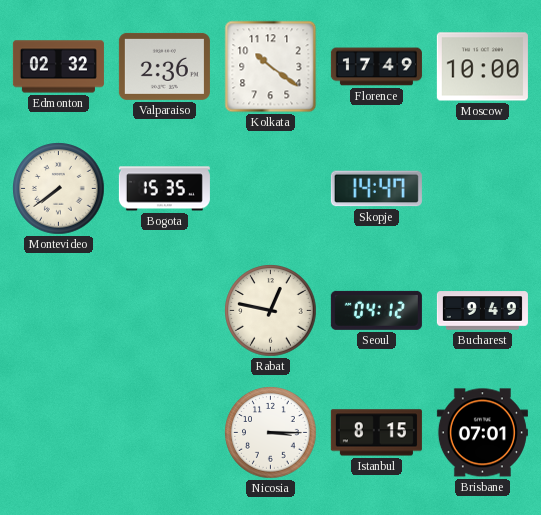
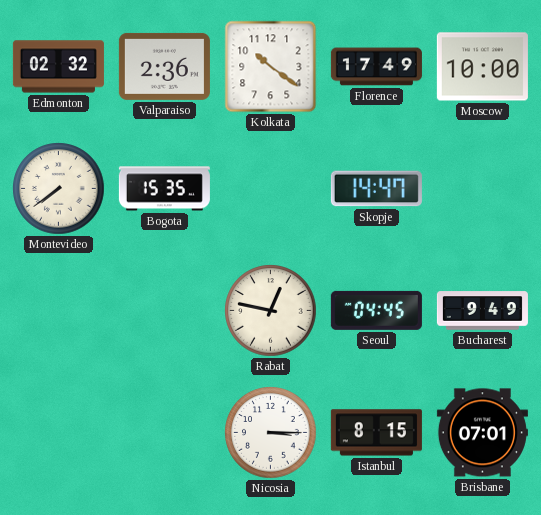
Seoul: 04:12 -> 04:45 (376, 310)
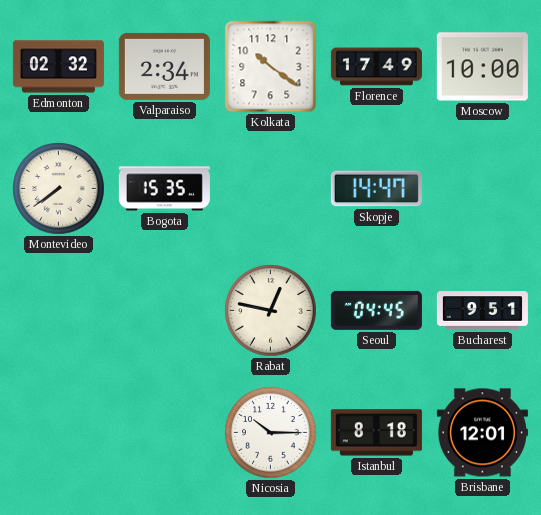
Valparaiso: 2:36 -> 2:34 (164, 66)
Bucharest: 9:49 -> 9:51 (482, 311)
Nicosia: 3:15 -> 10:15 (271, 433)
Istanbul: 8:15 -> 8:18 (376, 433)
Brisbane: 07:01 -> 12:01 (482, 433)
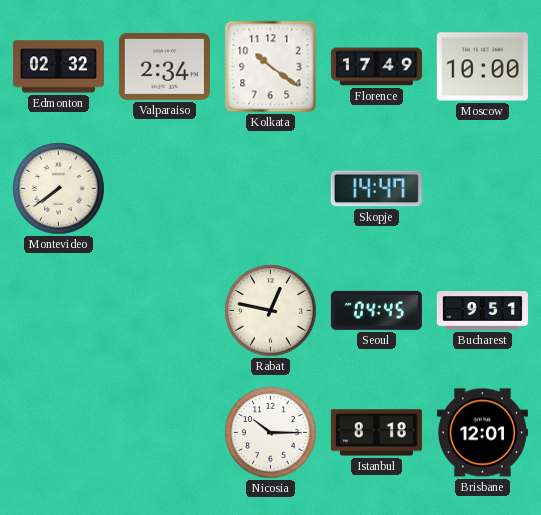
Bogota: 15:35 -> none (164, 189)
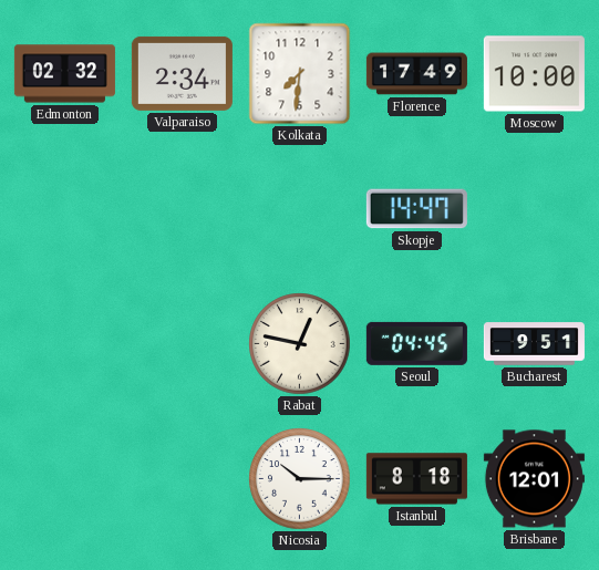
Kolkata: 10:21 -> 7:31 (300, 74)
Montevideo: 7:39 -> none (59, 189)
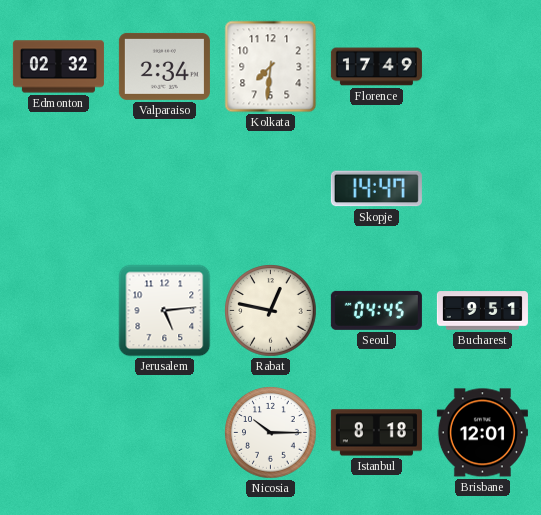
Moscow: 10:00 -> none (534, 74)
Jerusalem: none -> 5:14 (165, 311)
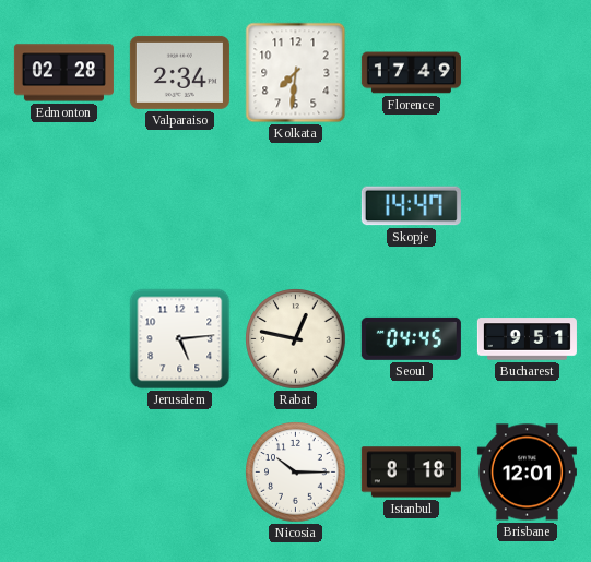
Edmonton: 02:32 -> 02:28 (63, 73)
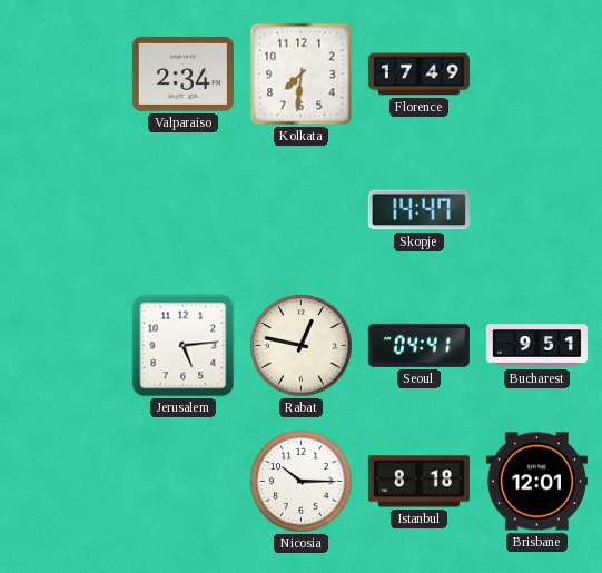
Edmonton: 02:28 -> none (63, 73)
Seoul: 04:45 -> 04:41 (418, 345)
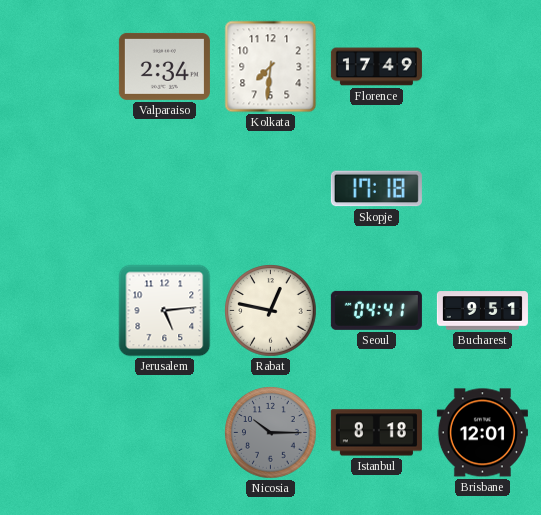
Skopje: 14:47 -> 17:18 (376, 189)
Nicosia dial: white -> grey (271, 433)
